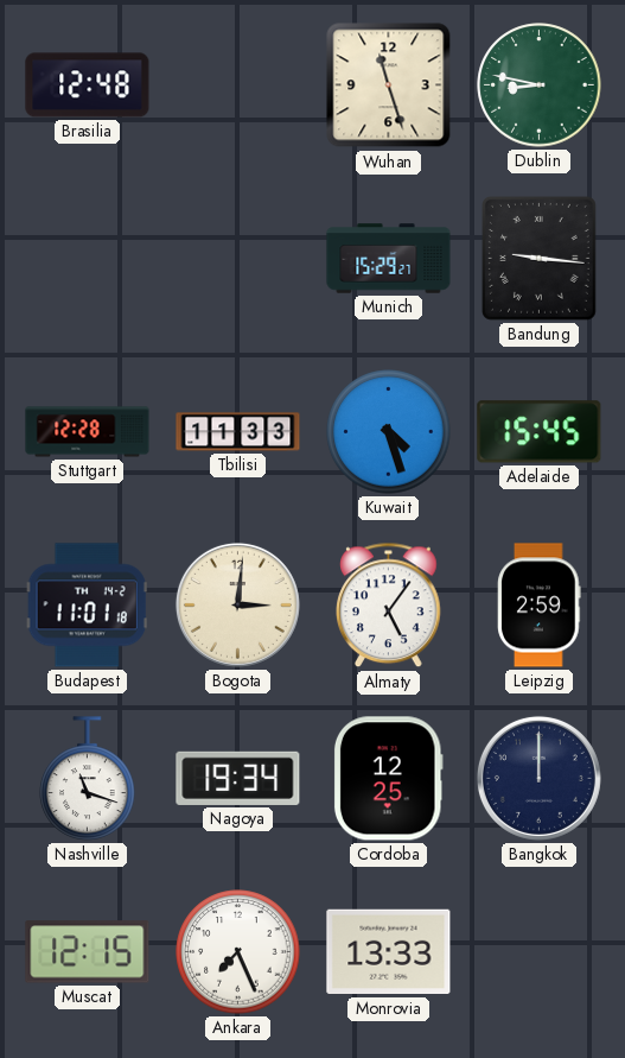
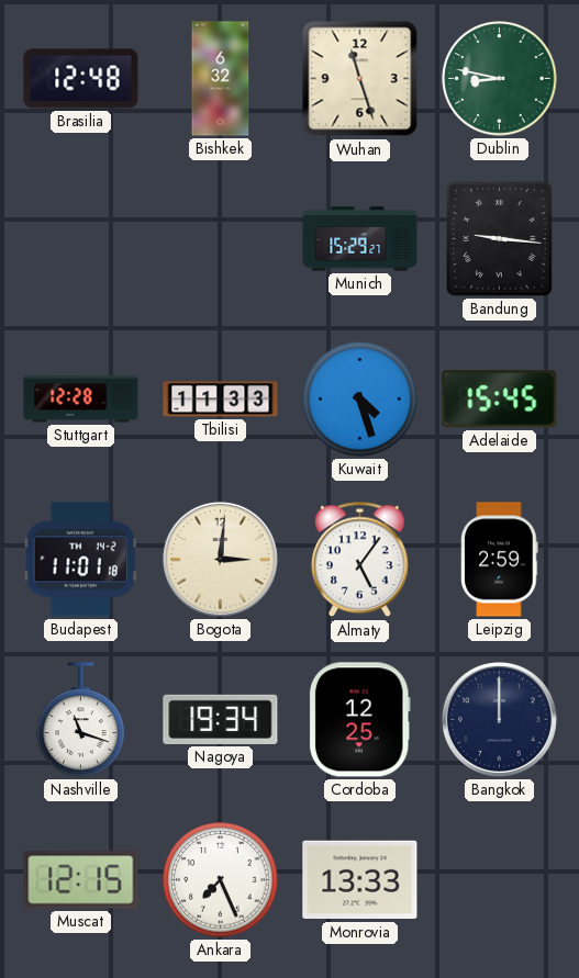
Bishkek: none -> 6:32 (221, 79)
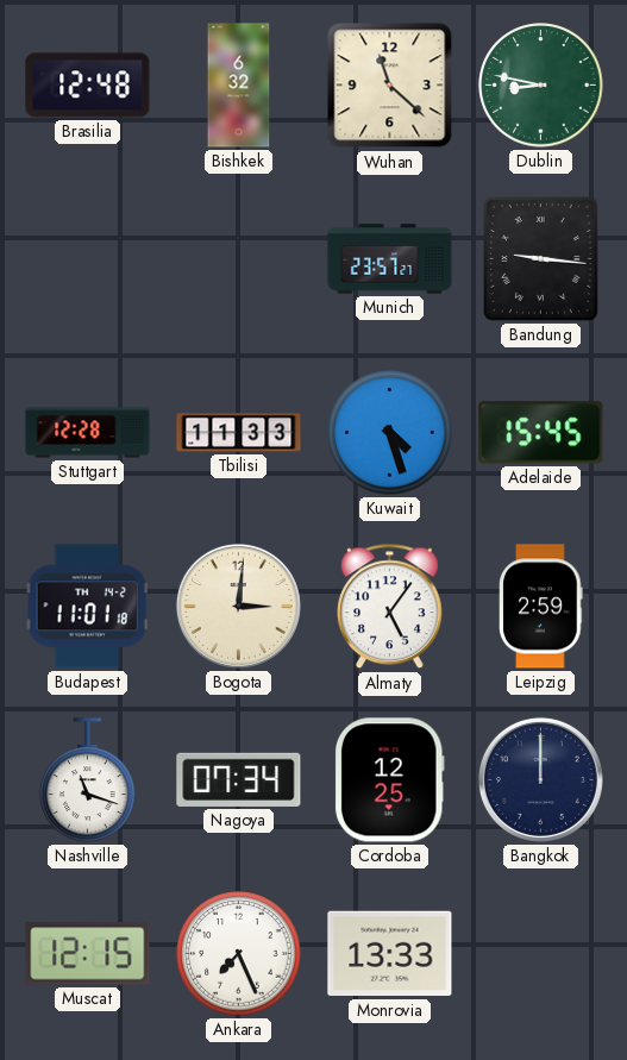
Wuhan: 11:27 -> 11:22 (390, 86)
Munich: 15:29 -> 23:57 (390, 259)
Nagoya: 19:34 -> 07:34 (239, 779)
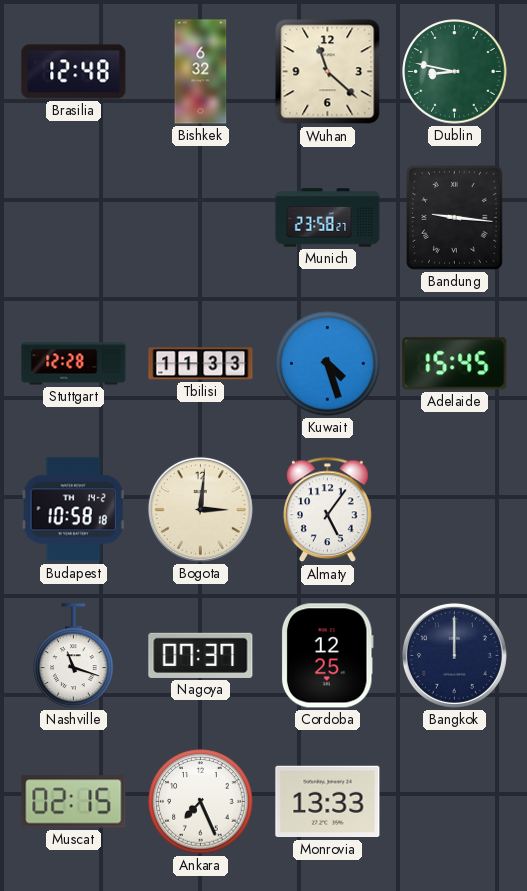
Munich: 23:57 -> 23:58 (328, 218)
Budapest: 11:01 -> 10:58 (73, 510)
Leipzig: 2:59 -> none (541, 607)
Nagoya: 07:34 -> 07:37 (201, 655)
Muscat: 12:15 -> 02:15 (74, 802)
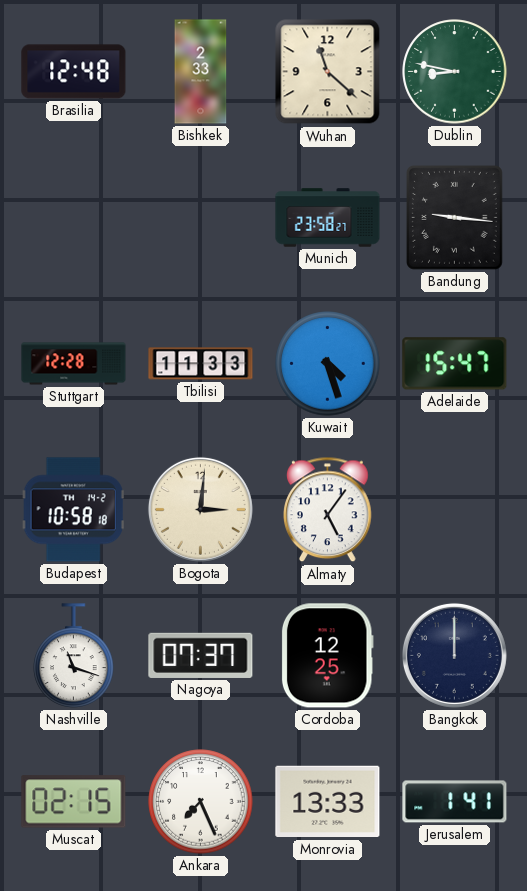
Bishkek: 6:32 -> 2:33 (201, 72)
Adelaide: 15:45 -> 15:47 (455, 364)
Jerusalem: none -> 1:41 (455, 802)
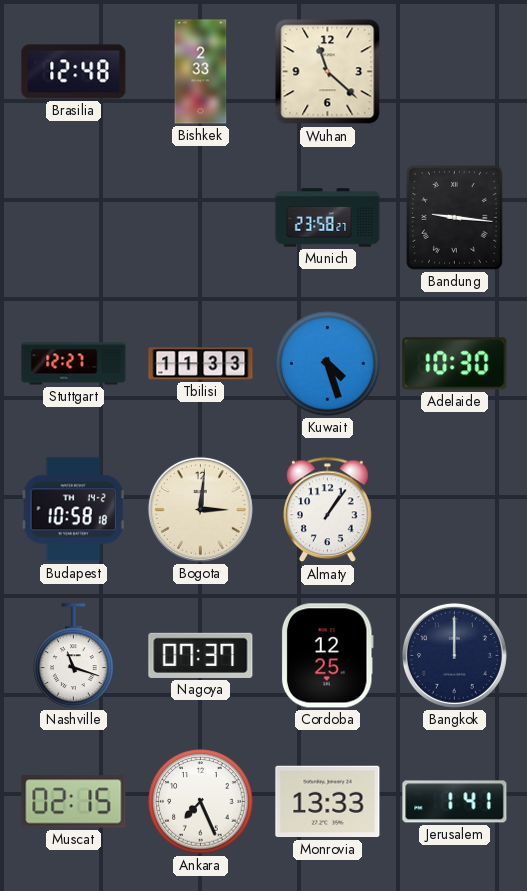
Dublin: 8:47 -> none (455, 72)
Stuttgart: 12:28 -> 12:27 (74, 364)
Adelaide: 15:47 -> 10:30 (455, 364)
Almaty: 5:06 -> 1:06 (328, 510)
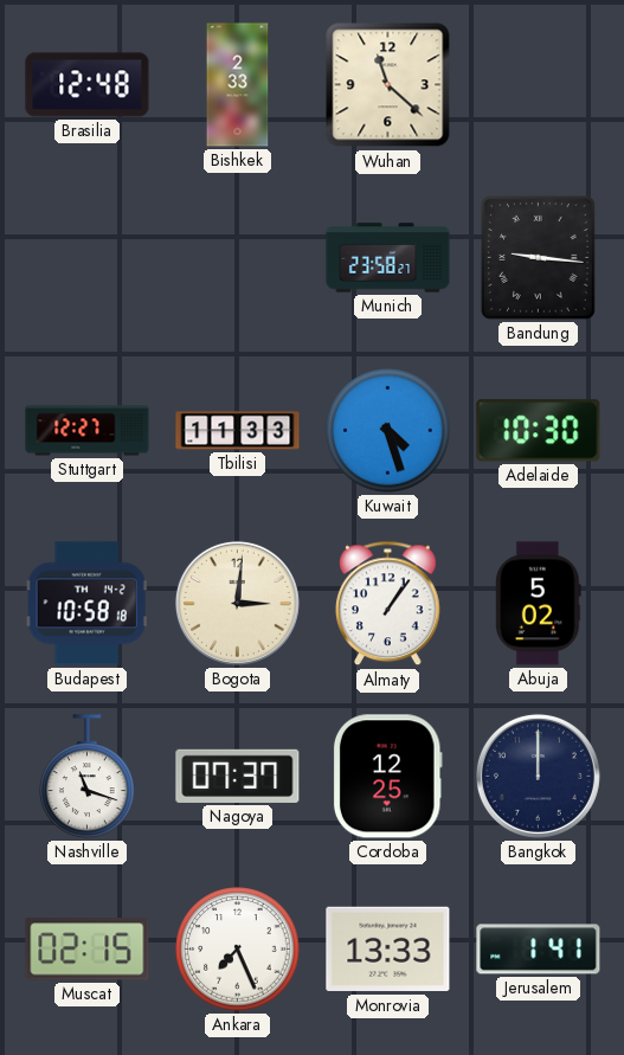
Abuja: none -> 5:02 (539, 604)
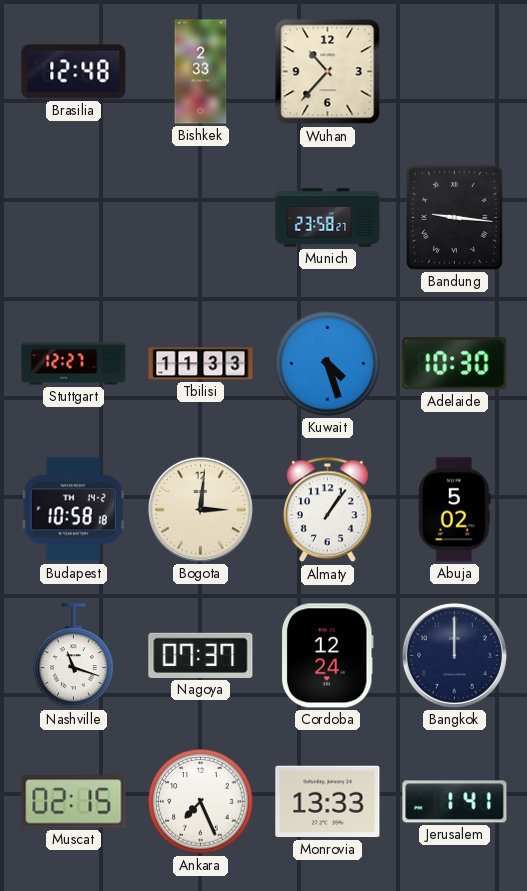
Wuhan: 11:22 -> 10:37 (328, 72)
Cordoba: 12:25 -> 12:24 (327, 656)
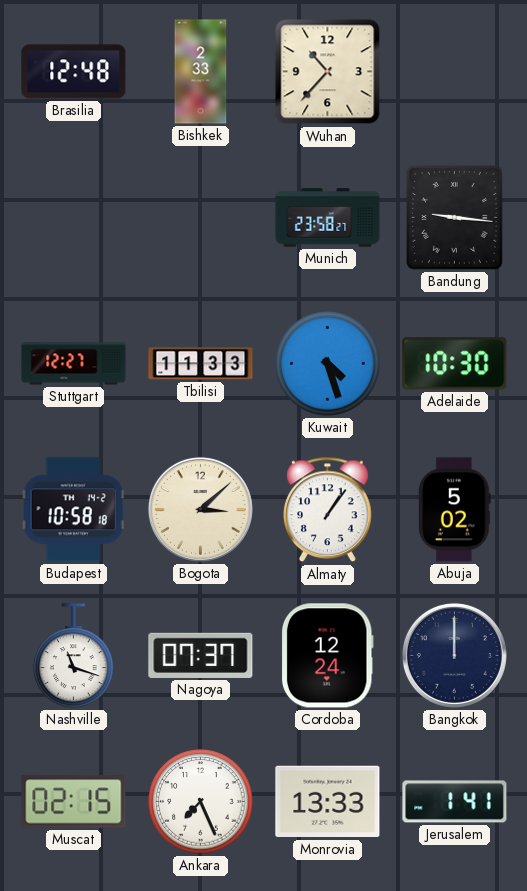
Bogota: 3:01 -> 3:08 (200, 509)
